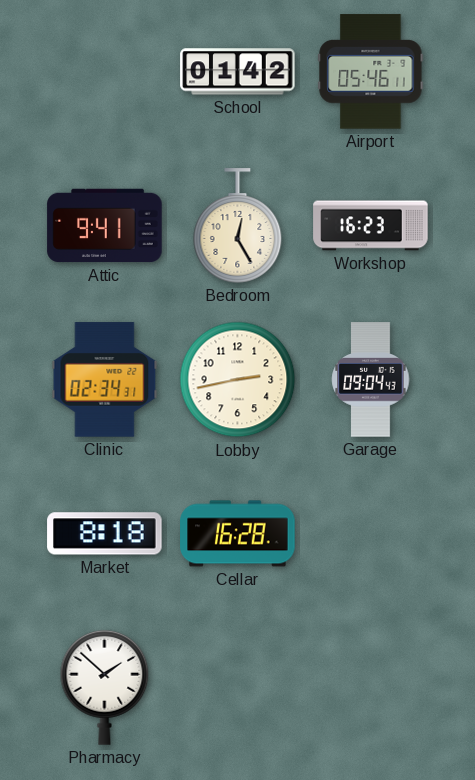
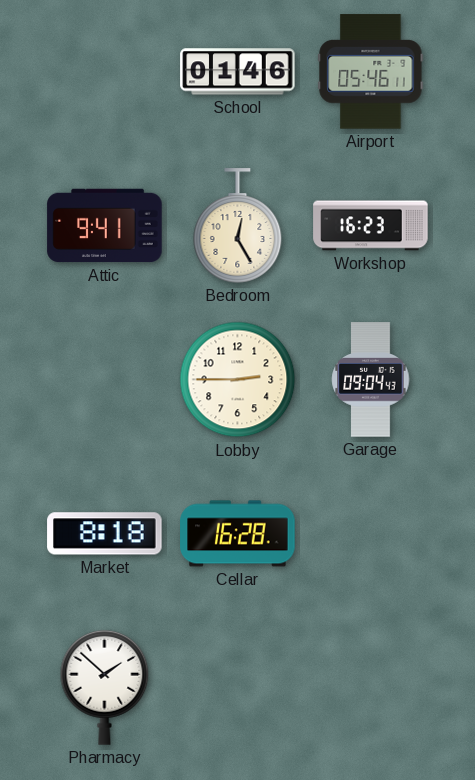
School: 01:42 -> 01:46 (238, 72)
Clinic: 02:34 -> none (105, 380)
Lobby: 2:43 -> 2:45 (238, 380)
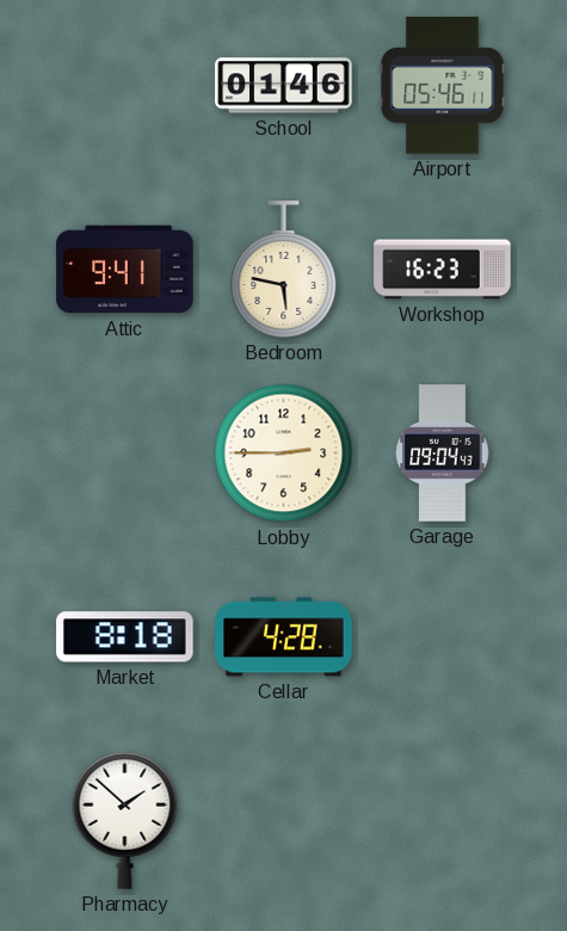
Bedroom: 12:25 -> 5:47 (284, 270)
Cellar: 16:28 -> 4:28 (284, 637)
